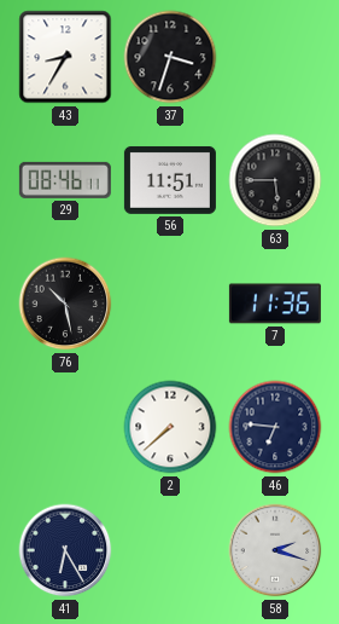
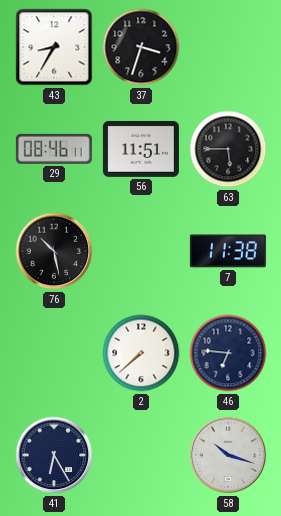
7: 11:36 -> 11:38 (228, 251)
58: 2:18 -> 10:18 (228, 455)
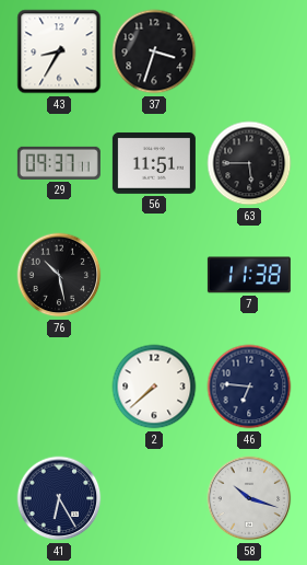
29: 08:46 -> 09:37 (59, 163)
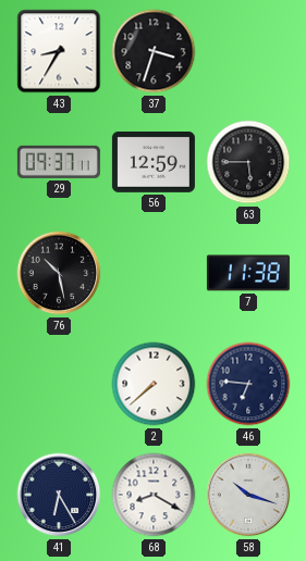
56: 11:51 -> 12:59 (154, 162)
68: none -> 8:20 (154, 495)
